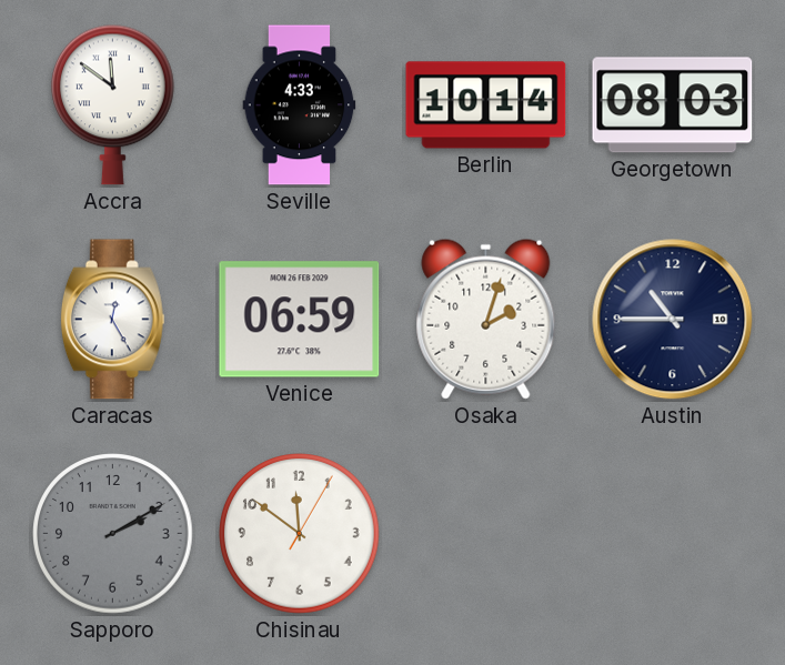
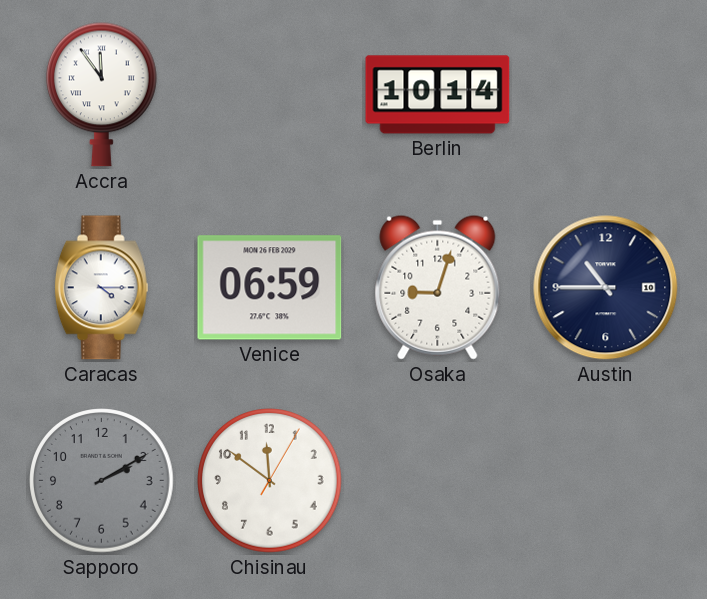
Accra: 11:51 -> 11:54 (102, 94)
Seville: 4:33 -> none (300, 105)
Georgetown: 08:03 -> none (673, 105)
Caracas: 12:25 -> 4:15 (101, 288)
Osaka: 2:03 -> 9:03 (438, 287)
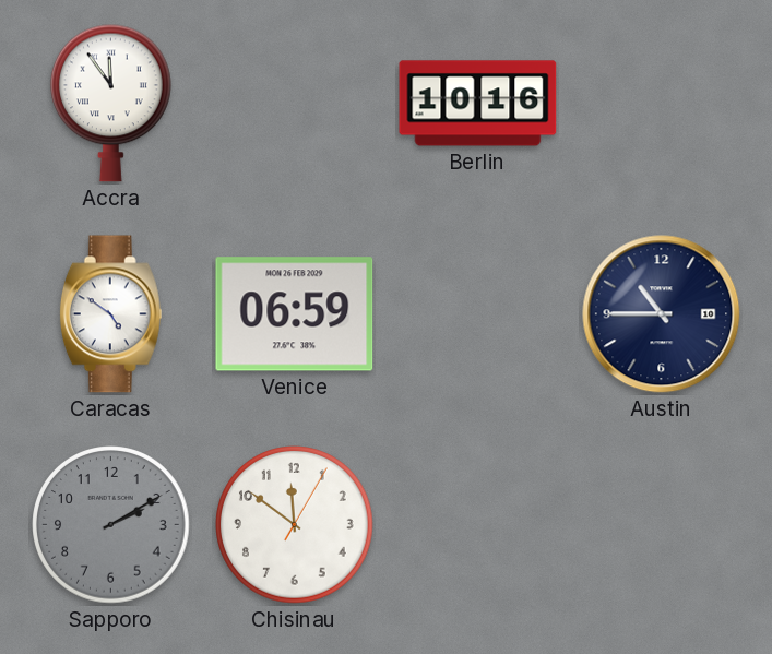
Berlin: 10:14 -> 10:16 (478, 104)
Caracas: 4:15 -> 4:51 (110, 314)
Osaka: 9:03 -> none (438, 287)
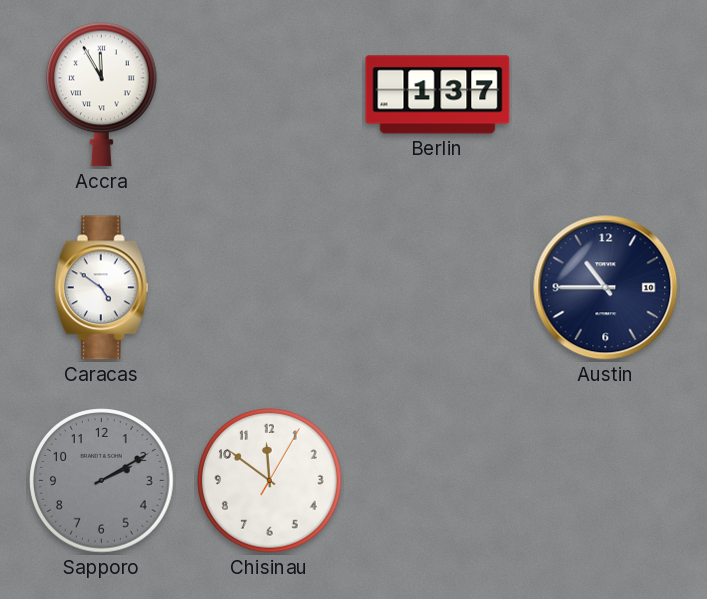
Accra: 11:54 -> 11:55 (102, 94)
Berlin: 10:16 -> 1:37 (438, 95)
Venice: 06:59 -> none (295, 314)
